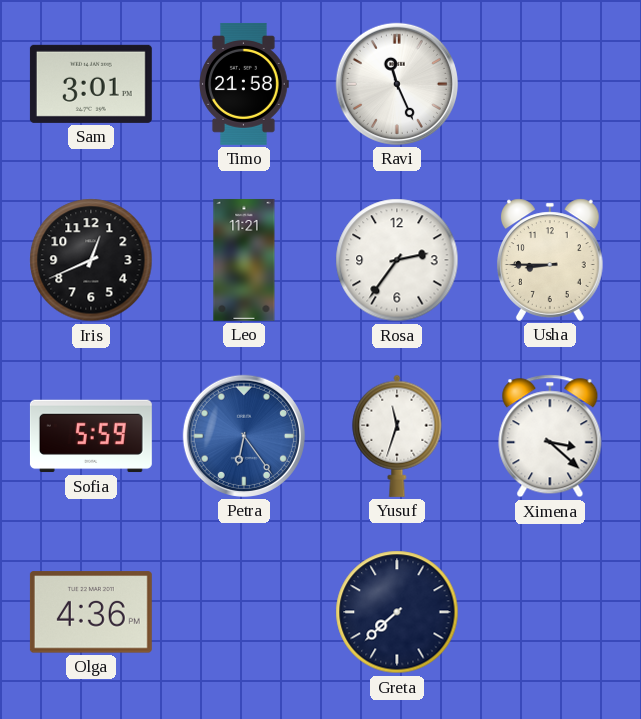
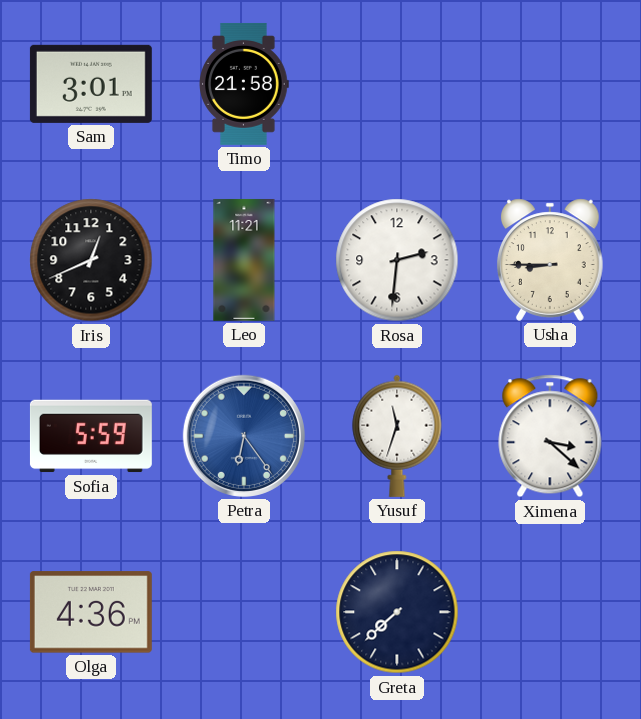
Ravi: 11:26 -> none (397, 84)
Rosa: 2:36 -> 2:31 (397, 260)
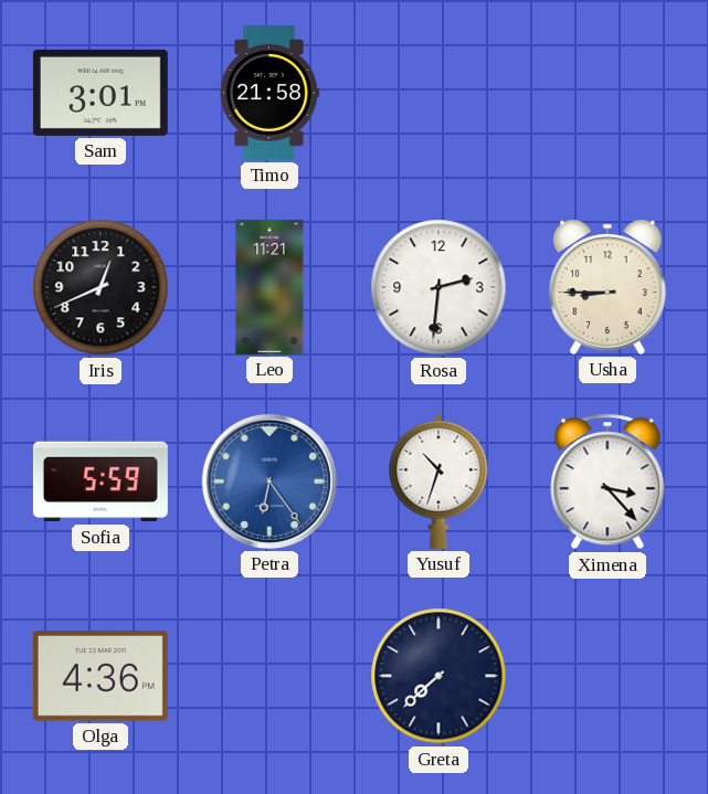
Yusuf: 11:33 -> 10:33 (438, 481)
Ximena: 3:22 -> 3:23 (607, 481)
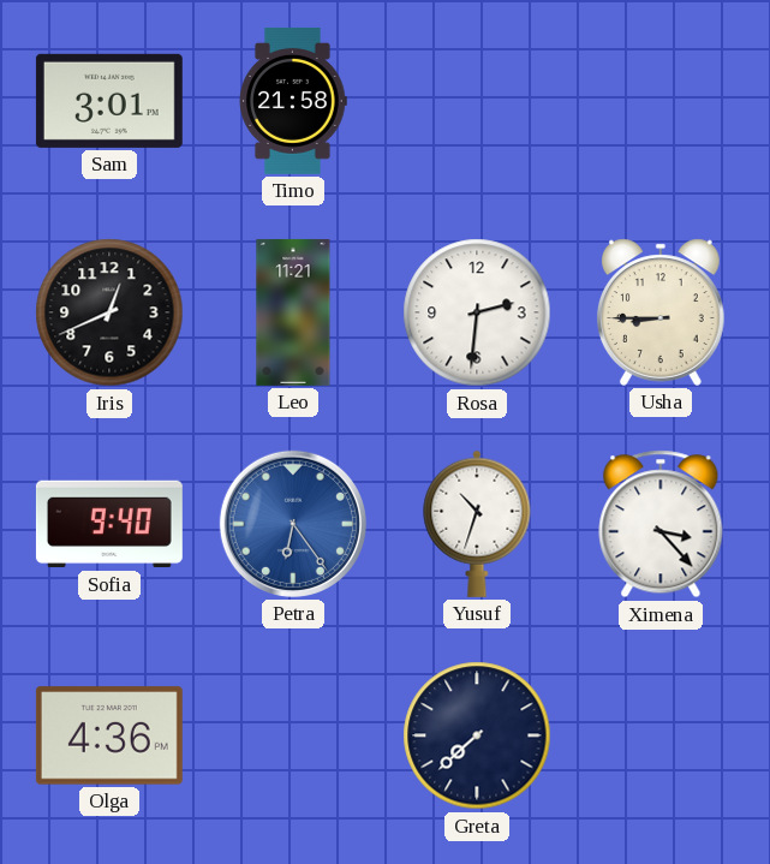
Sofia: 5:59 -> 9:40 (109, 524)
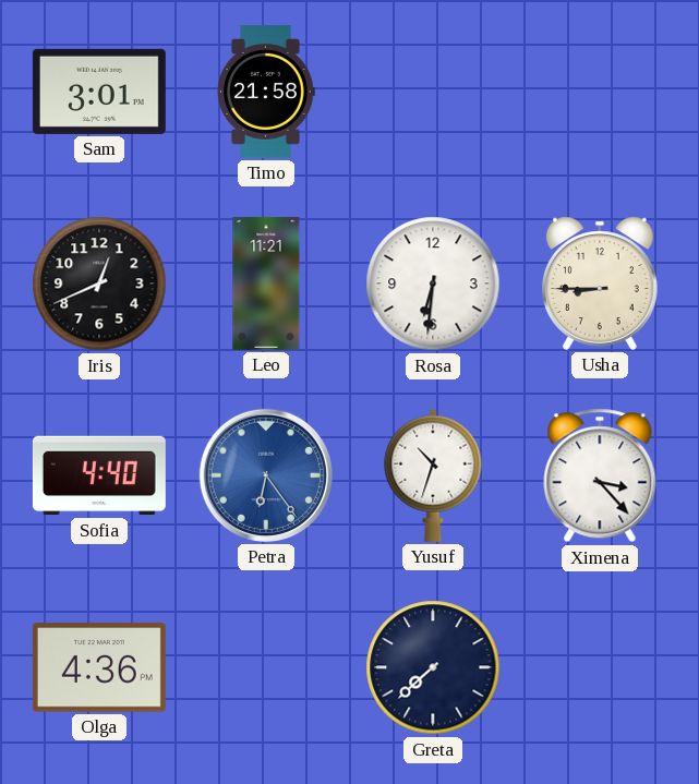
Rosa: 2:31 -> 6:31 (433, 284)
Sofia: 9:40 -> 4:40 (99, 475)
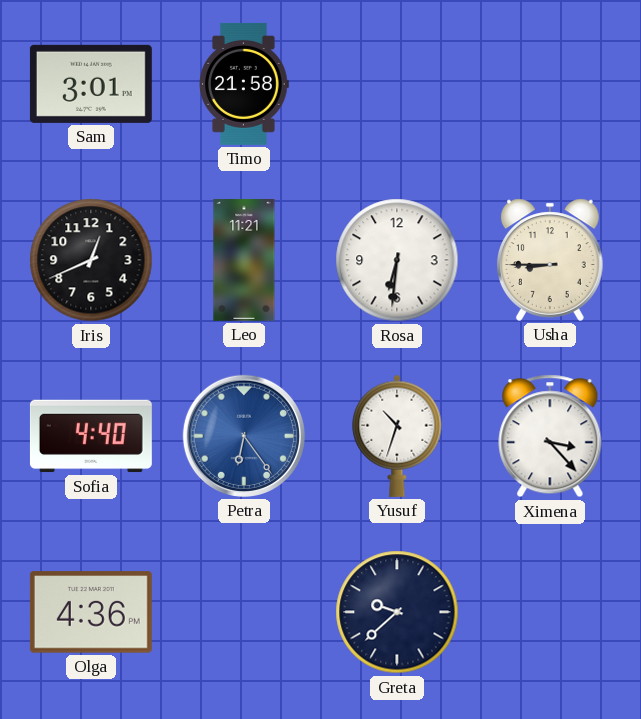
Greta: 7:38 -> 9:38 (397, 612)
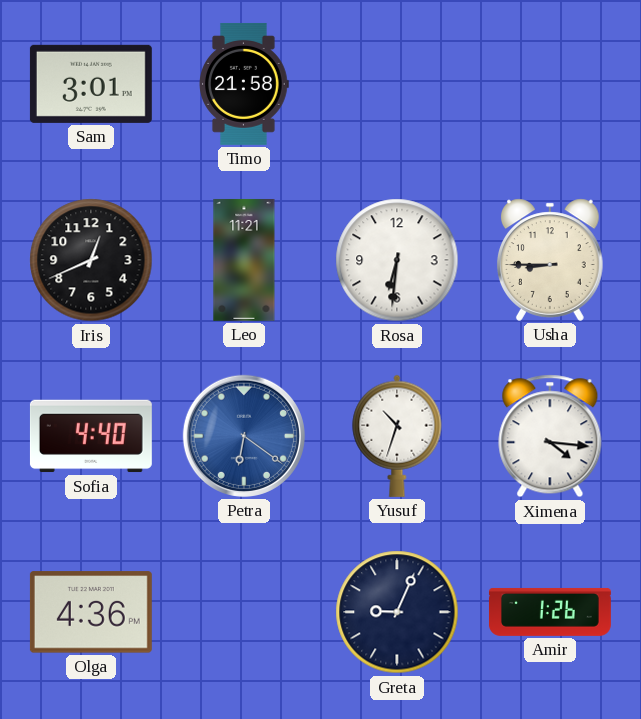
Petra: 6:24 -> 6:21 (244, 436)
Ximena: 3:23 -> 4:16 (550, 436)
Greta: 9:38 -> 9:04 (397, 612)
Amir: none -> 1:26 (550, 612)
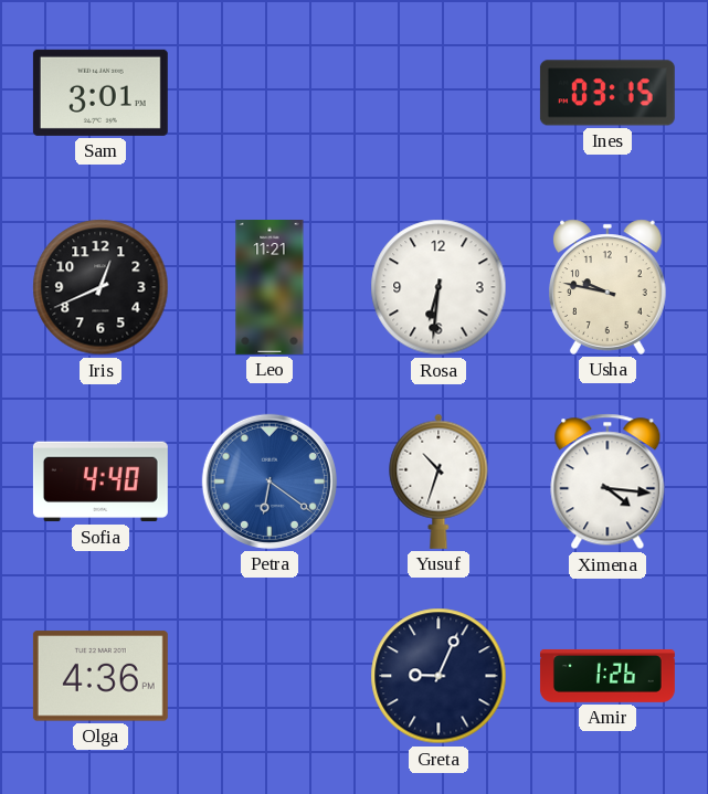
Timo: 21:58 -> none (244, 84)
Ines: none -> 03:15 (607, 93)
Usha: 8:45 -> 9:47 (607, 287)
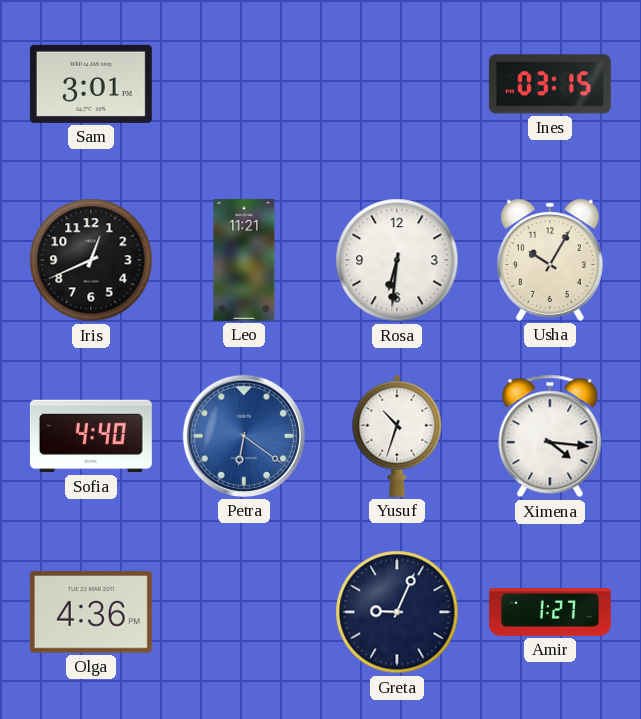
Usha: 9:47 -> 10:05 (550, 260)
Amir: 1:26 -> 1:27 (550, 612)
